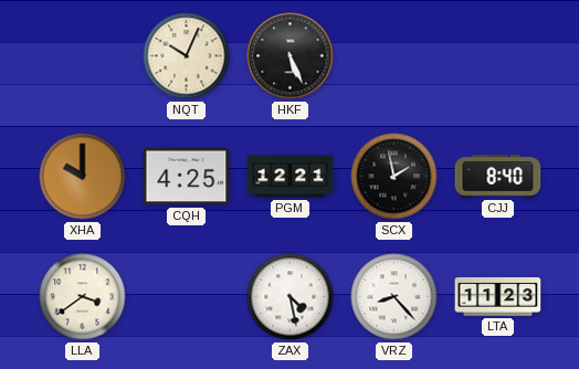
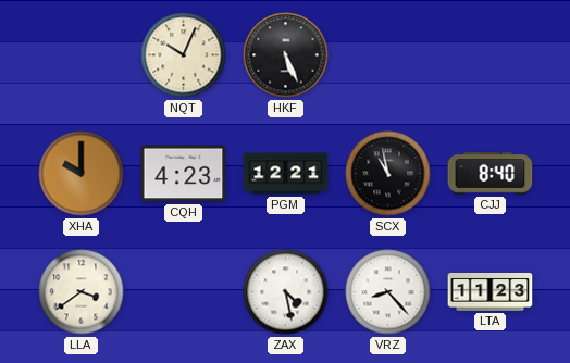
CQH: 4:25 -> 4:23 (184, 174)
SCX: 1:58 -> 10:58 (388, 174)
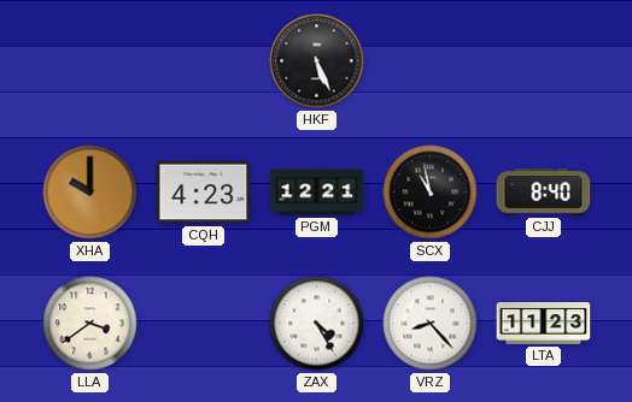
NQT: 10:04 -> none (184, 55)
ZAX: 4:28 -> 4:25 (317, 324)
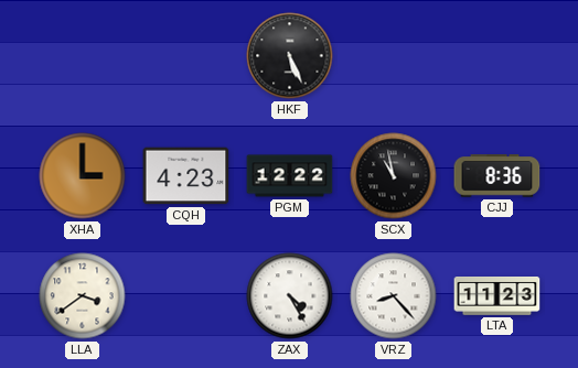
XHA: 10:00 -> 3:00 (83, 176)
PGM: 12:21 -> 12:22 (290, 176)
CJJ: 8:40 -> 8:36 (497, 176)
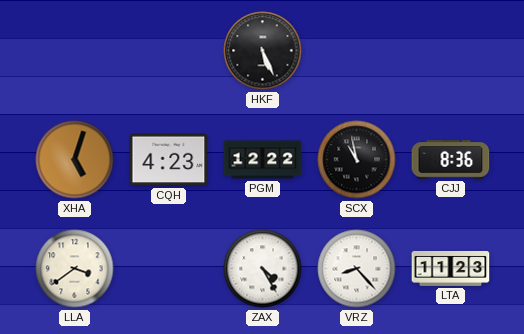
XHA: 3:00 -> 5:03 (75, 160)
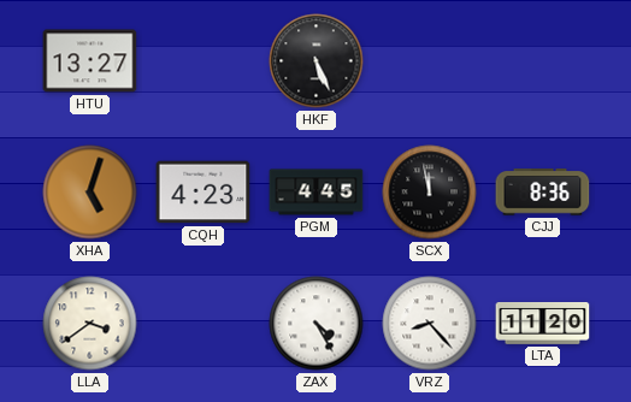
HTU: none -> 13:27 (90, 61)
PGM: 12:22 -> 4:45 (317, 193)
SCX: 10:58 -> 11:58 (430, 193)
LTA: 11:23 -> 11:20 (543, 324)
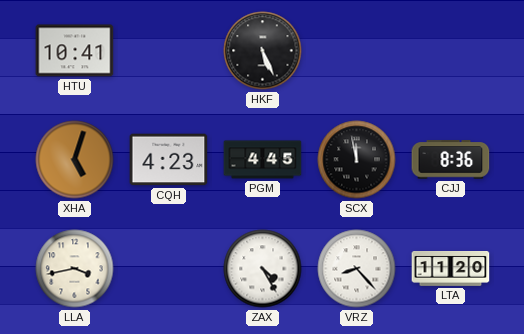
HTU: 13:27 -> 10:41 (75, 51)
LLA: 3:39 -> 3:43 (75, 269)
